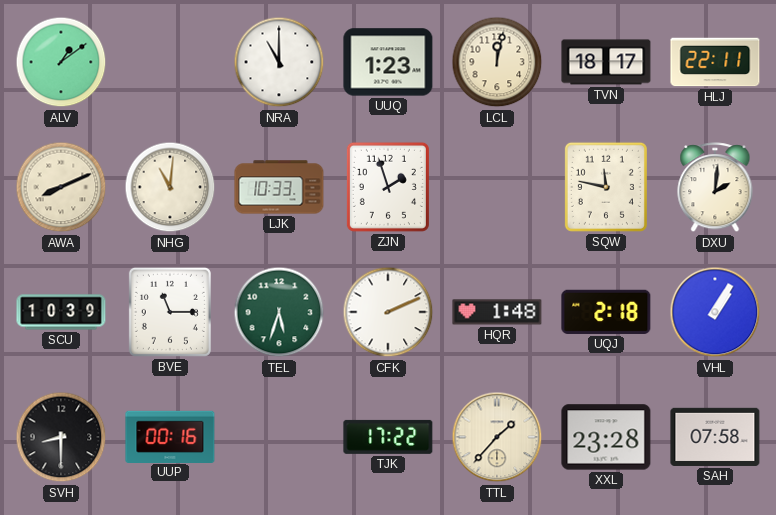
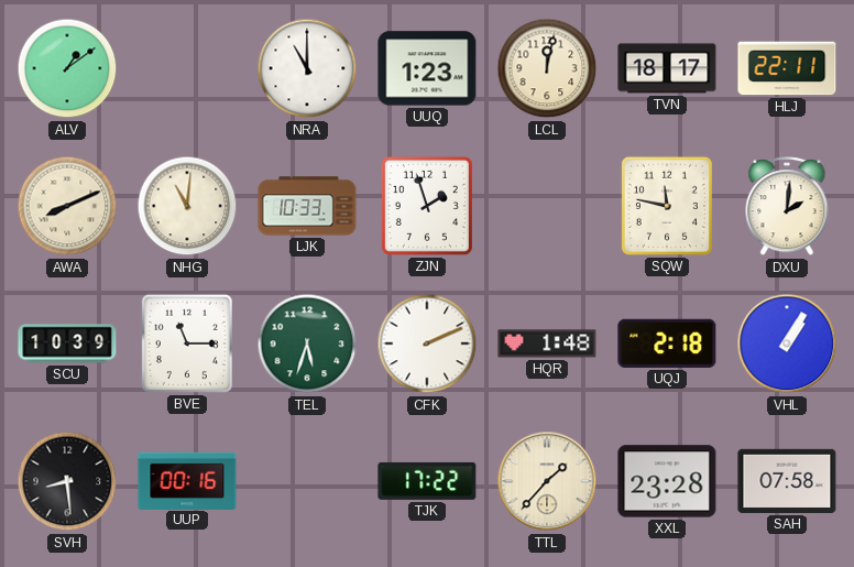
SVH: 8:30 -> 8:29 (67, 481)
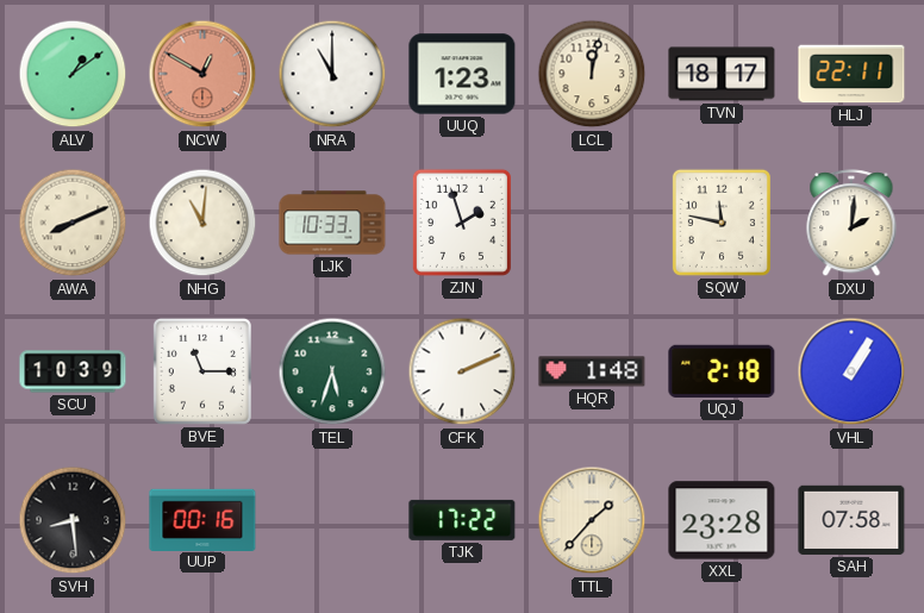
NCW: none -> 12:50 (202, 74)
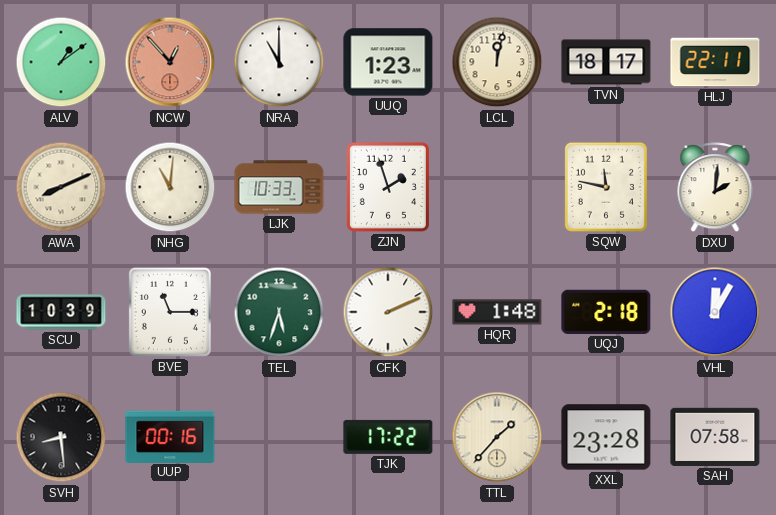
NCW: 12:50 -> 12:53 (170, 62)
VHL: 1:05 -> 12:05 (715, 312)
